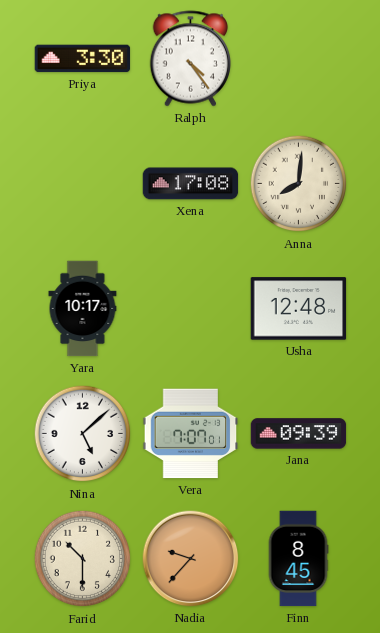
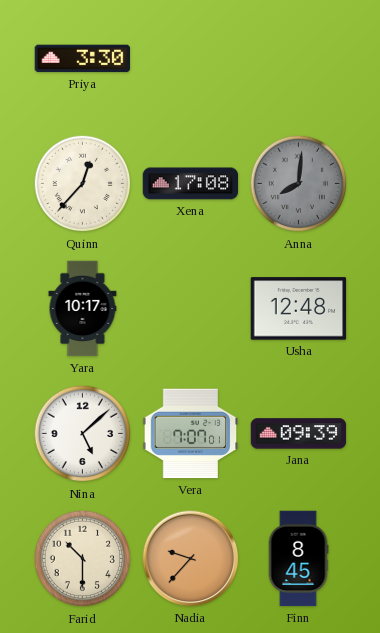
Ralph: 4:24 -> none (191, 59)
Quinn: none -> 12:37 (83, 184)
Anna dial: cream -> grey (299, 184)
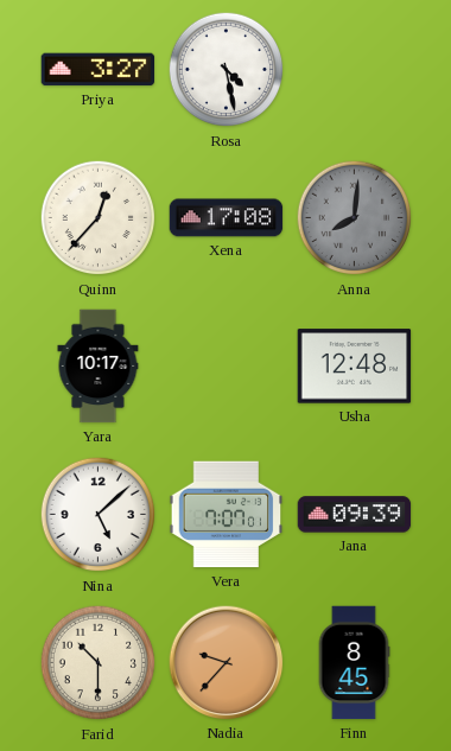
Priya: 3:30 -> 3:27 (99, 70)
Rosa: none -> 4:28 (227, 70)
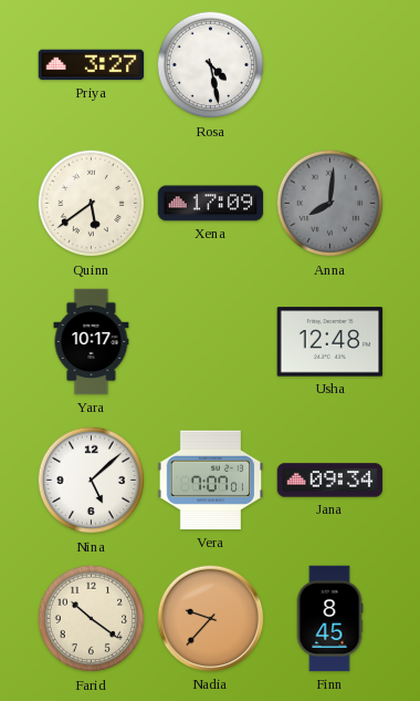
Quinn: 12:37 -> 5:39 (92, 204)
Xena: 17:08 -> 17:09 (211, 204)
Jana: 09:39 -> 09:34 (330, 481)
Farid: 10:30 -> 10:21 (92, 619)
